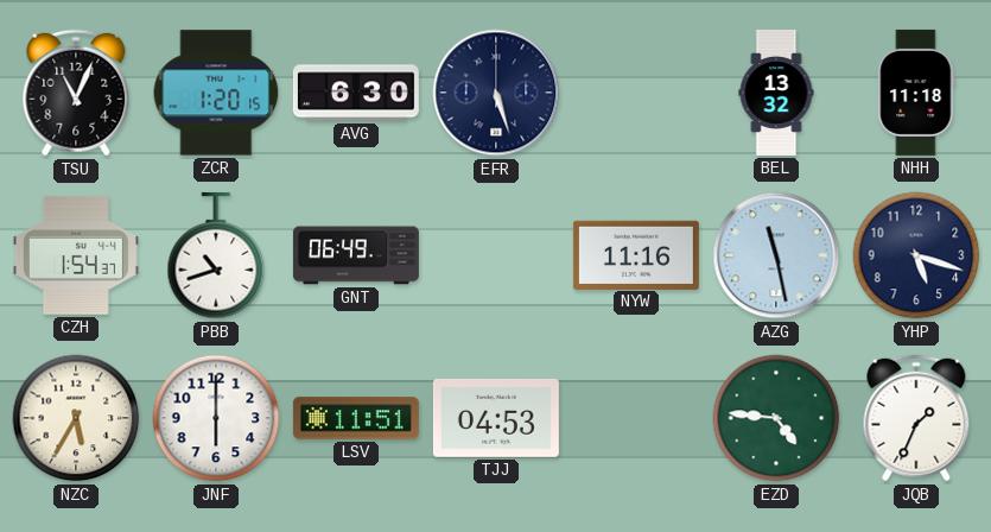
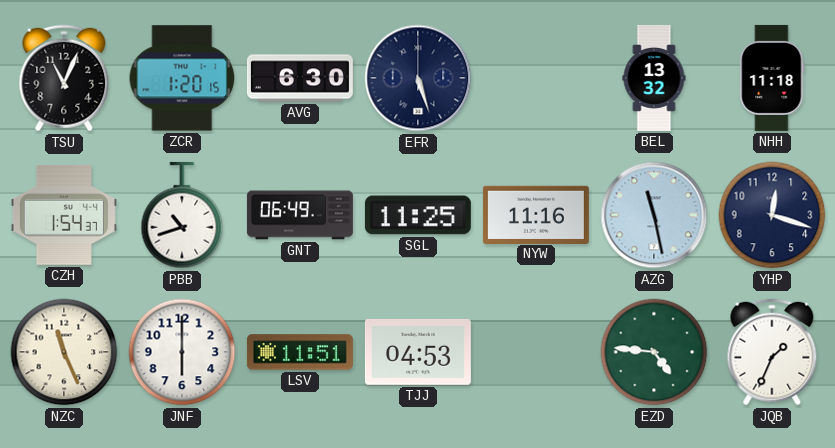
SGL: none -> 11:25 (418, 215)
YHP: 5:18 -> 12:18 (772, 215)
NZC: 5:35 -> 11:26 (64, 352)
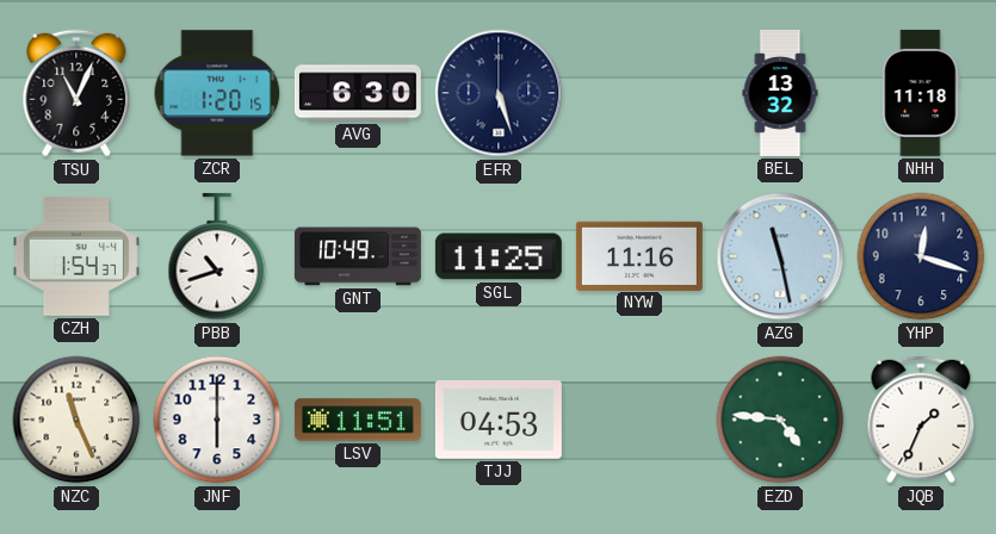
GNT: 06:49 -> 10:49 (358, 256)
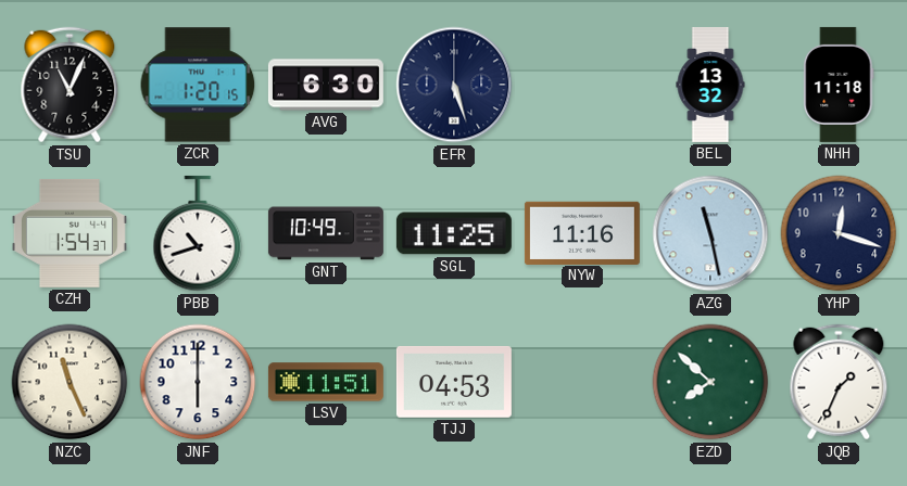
EZD: 4:46 -> 7:52 (710, 382)
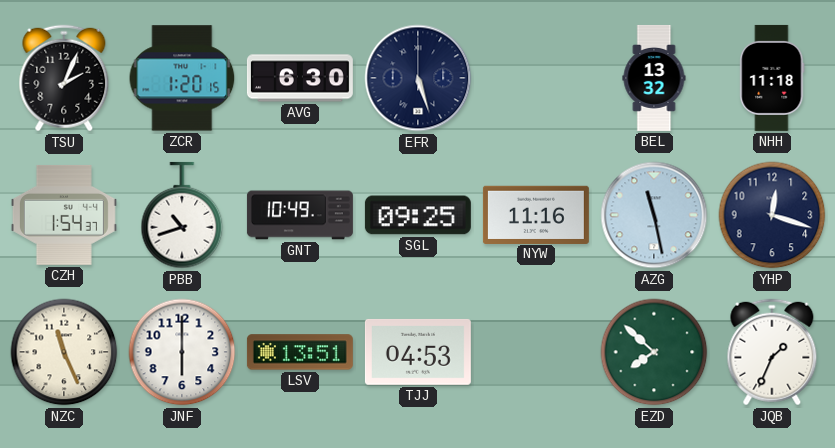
TSU: 11:04 -> 2:04 (64, 78)
SGL: 11:25 -> 09:25 (418, 215)
LSV: 11:51 -> 13:51 (300, 352)
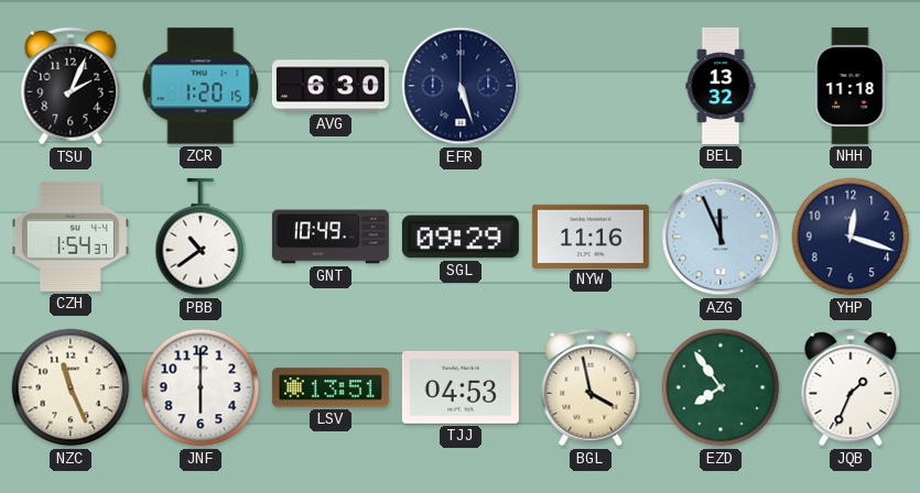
PBB: 10:42 -> 10:39 (201, 237)
SGL: 09:25 -> 09:29 (461, 237)
AZG: 11:28 -> 11:56 (721, 237)
BGL: none -> 3:58 (591, 387)
EZD: 7:52 -> 7:54 (721, 387)
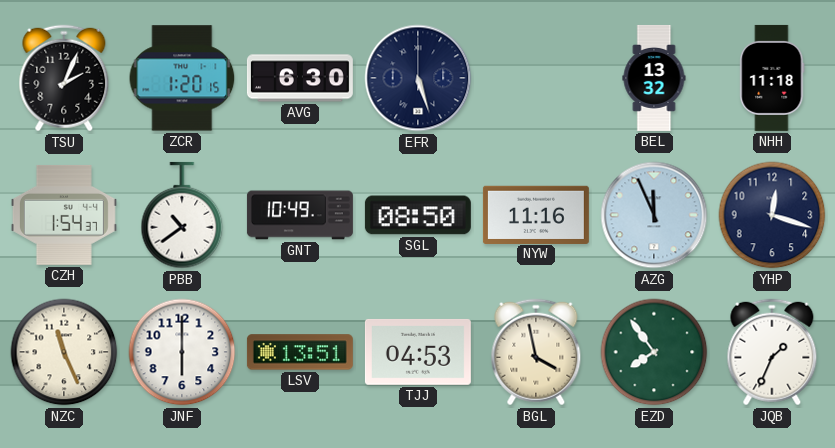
SGL: 09:29 -> 08:50 (418, 215)
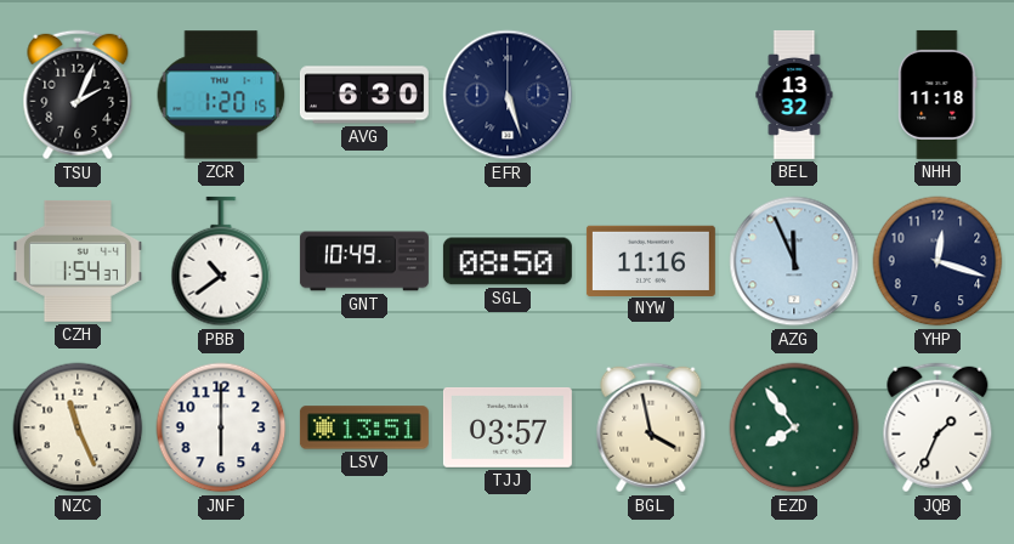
TJJ: 04:53 -> 03:57 (508, 427)
